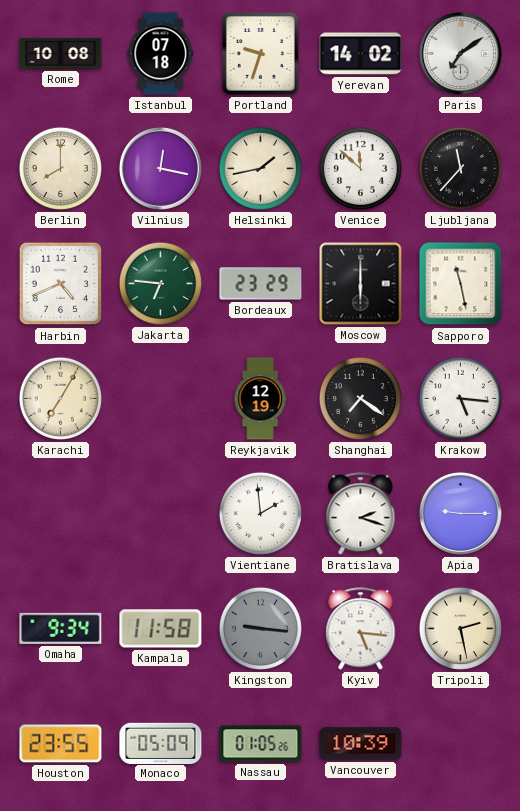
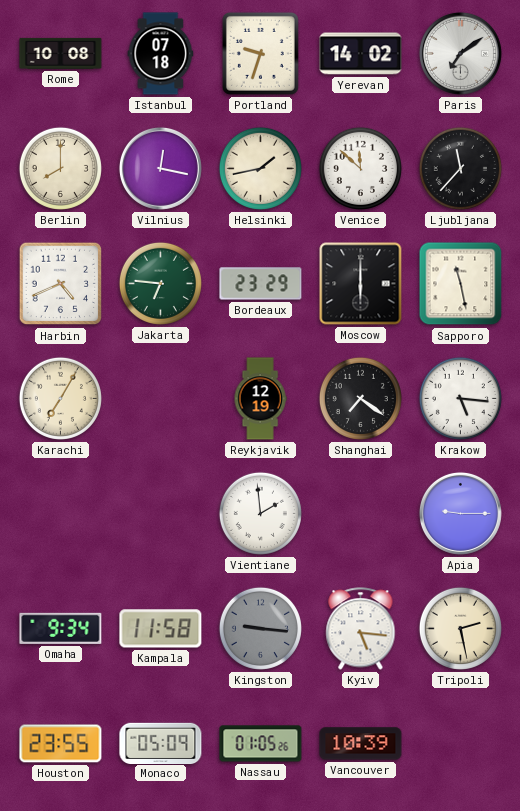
Bratislava: 2:18 -> none (361, 514)
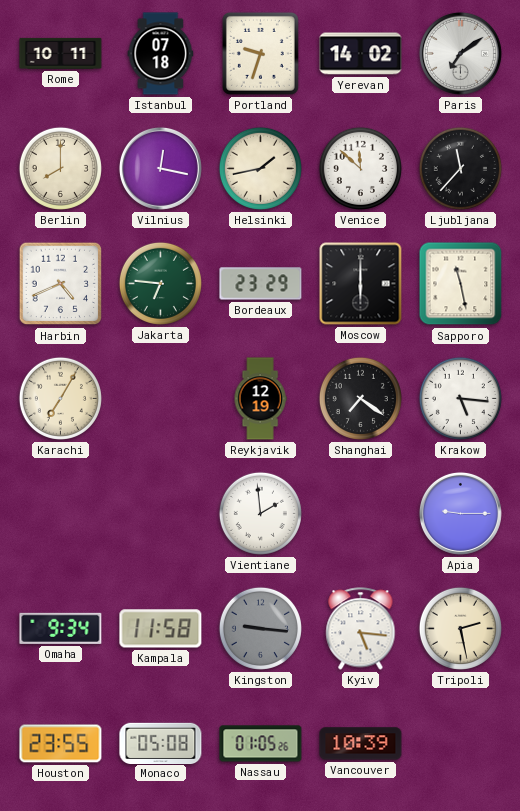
Rome: 10:08 -> 10:11 (61, 53)
Monaco: 05:09 -> 05:08 (161, 743)
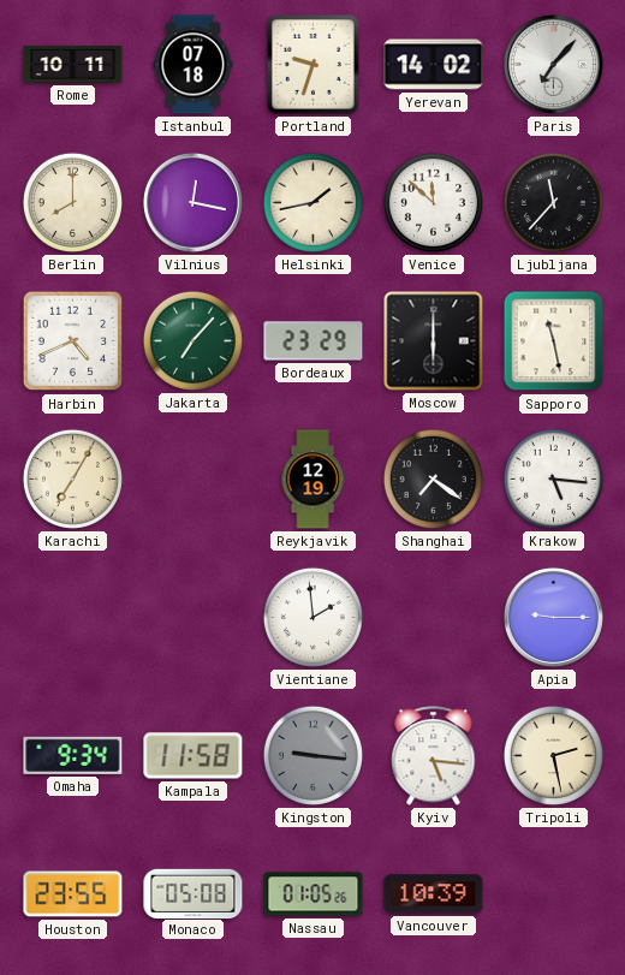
Paris: 7:09 -> 7:07 (553, 64)
Jakarta: 6:46 -> 7:07 (192, 340)
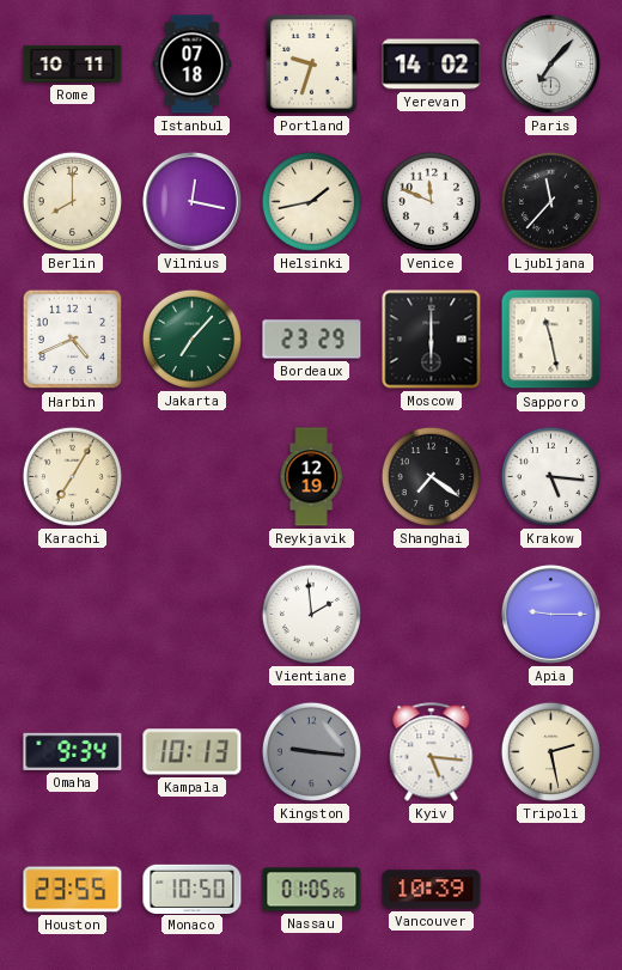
Venice: 11:52 -> 11:49 (431, 201)
Kampala: 11:58 -> 10:13 (193, 752)
Monaco: 05:08 -> 10:50 (193, 889)
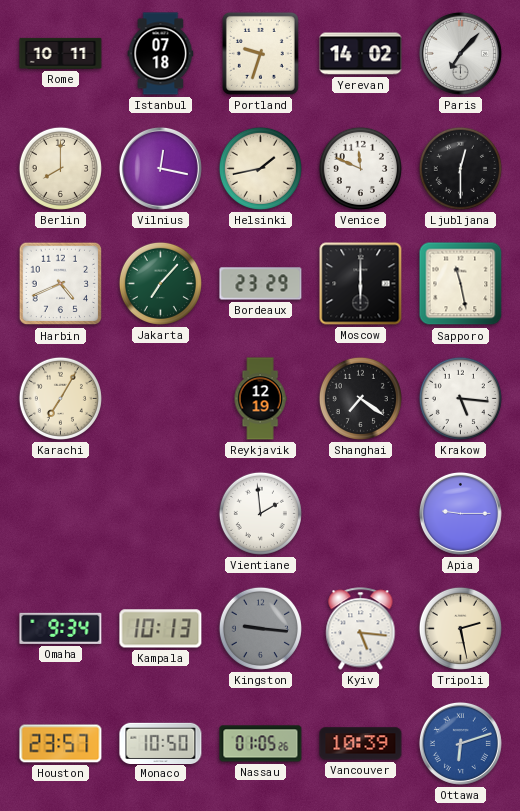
Ljubljana: 11:37 -> 12:30 (460, 168)
Houston: 23:55 -> 23:57 (61, 744)
Ottawa: none -> 6:12 (460, 743)
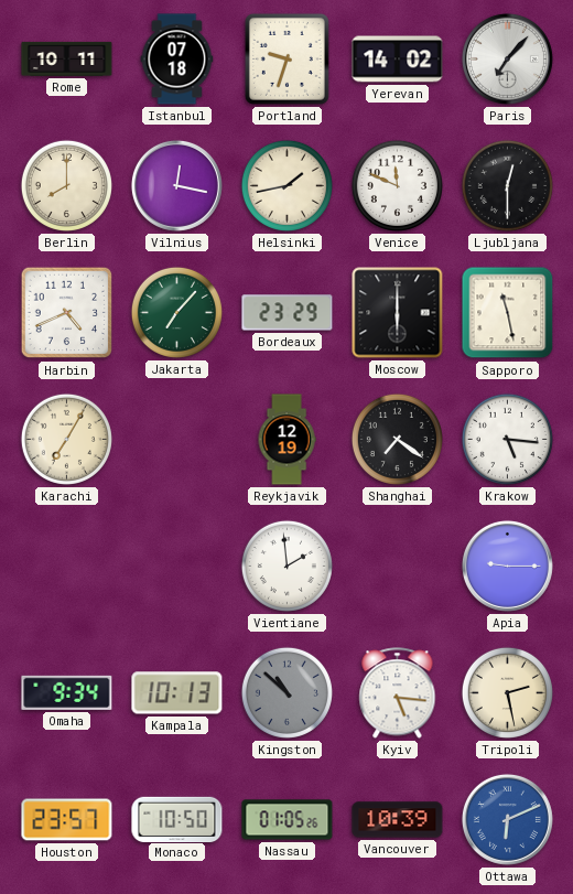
Kingston: 9:16 -> 10:52 (286, 692)
Ottawa: 6:12 -> 6:11 (507, 819)
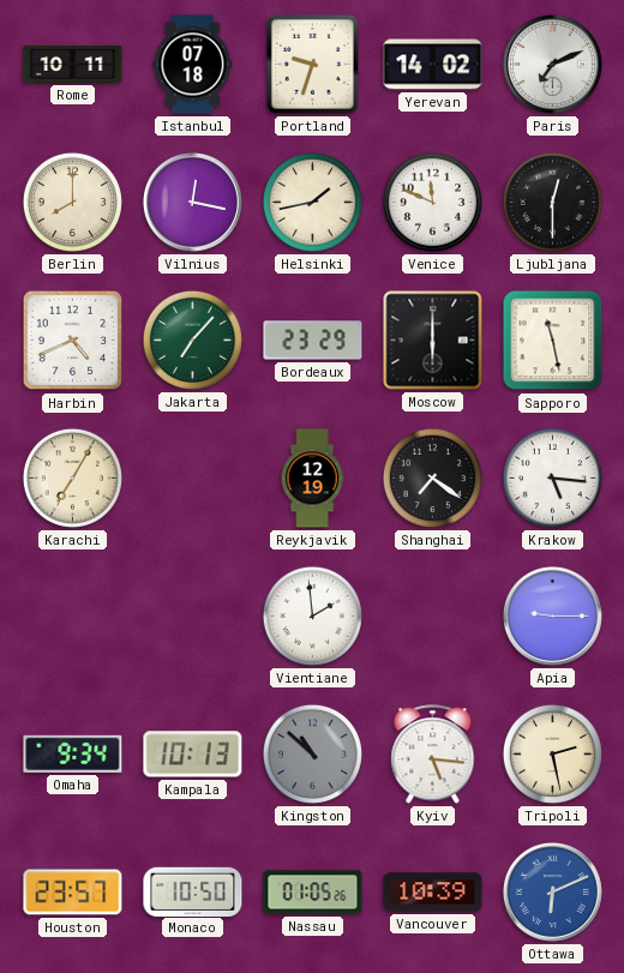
Paris: 7:07 -> 7:11 (552, 64)
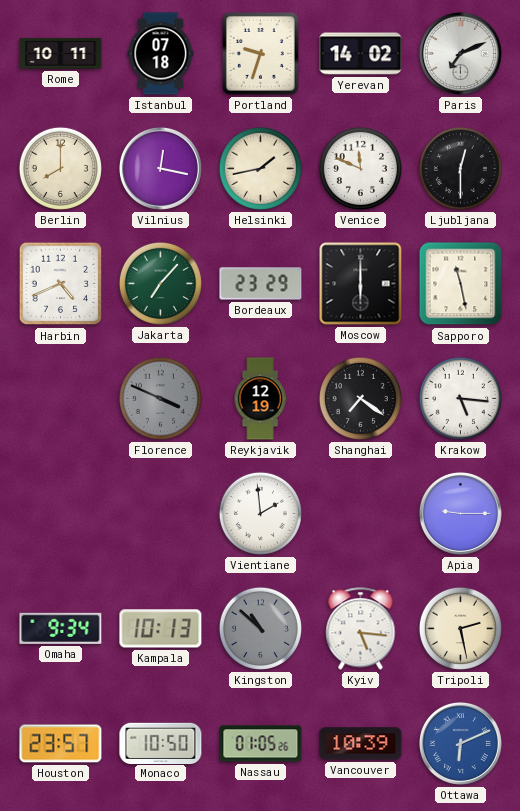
Karachi: 7:05 -> none (72, 478)
Florence: none -> 3:49 (160, 398)
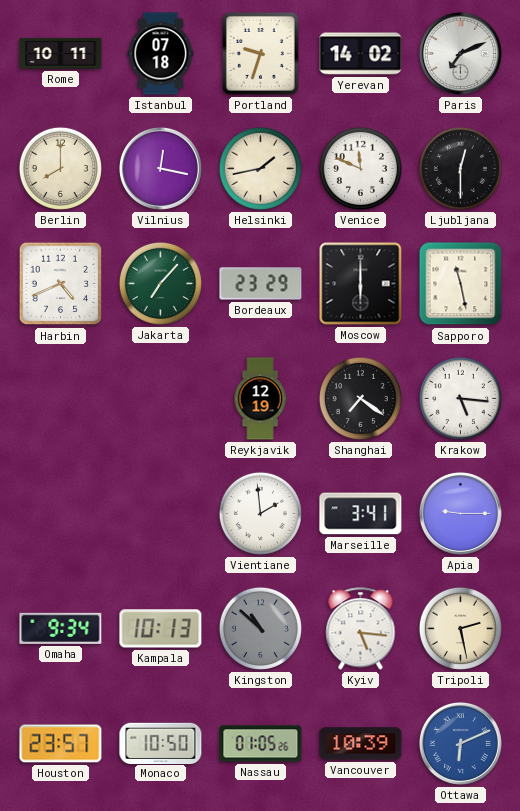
Florence: 3:49 -> none (160, 398)
Marseille: none -> 3:41 (361, 514)
